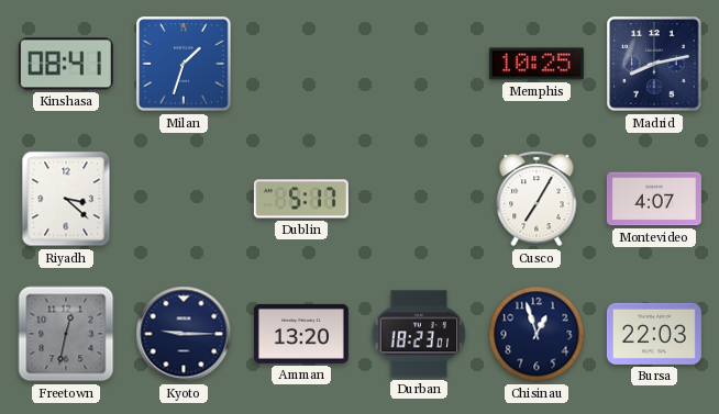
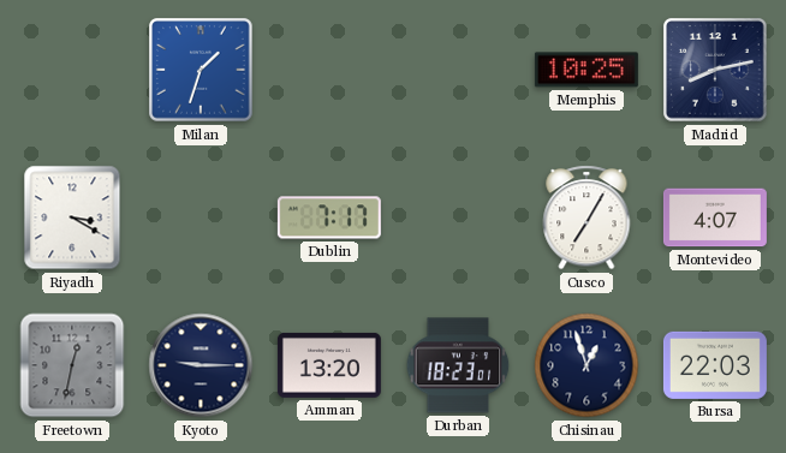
Kinshasa: 08:41 -> none (66, 64)
Riyadh: 3:22 -> 3:20 (72, 217)
Dublin: 5:17 -> 7:17 (329, 217)
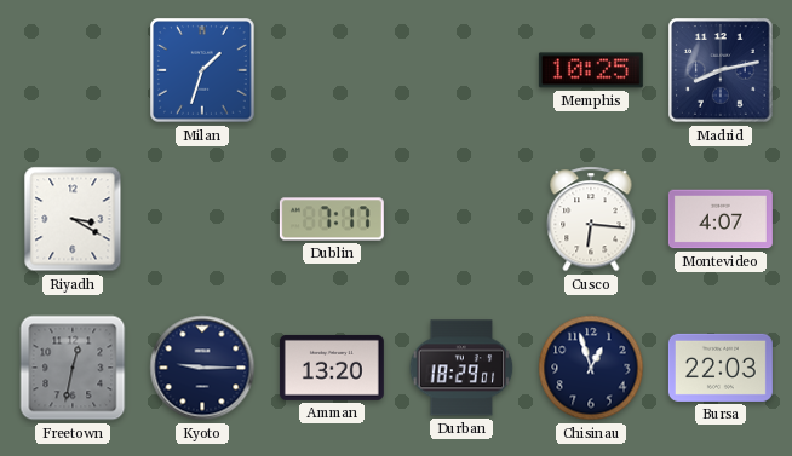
Cusco: 7:05 -> 6:16 (591, 219)
Durban: 18:23 -> 18:29 (461, 368)
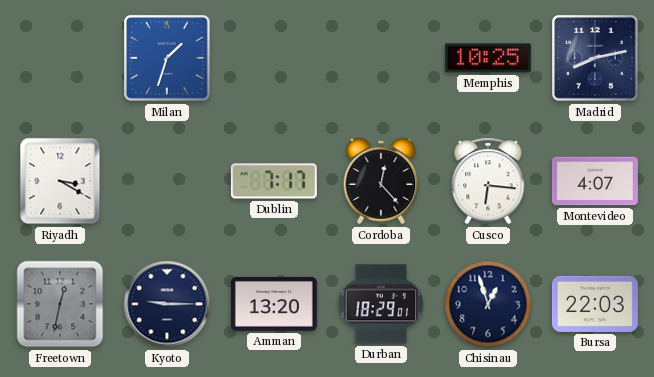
Cordoba: none -> 12:23 (381, 181)
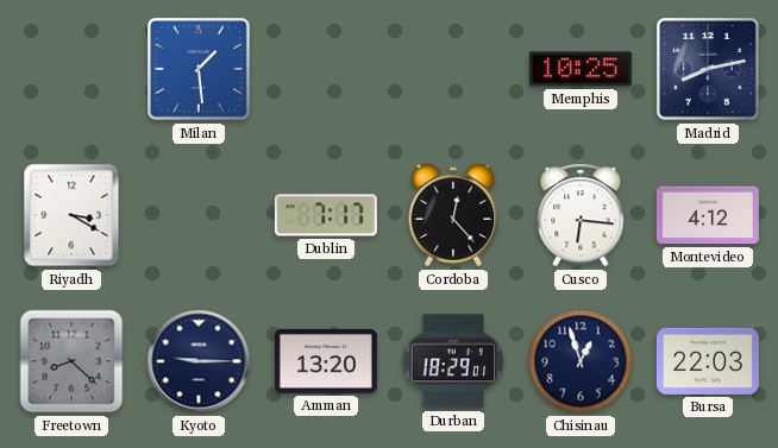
Milan: 1:33 -> 1:29 (199, 69)
Montevideo: 4:07 -> 4:12 (708, 215)
Freetown: 12:32 -> 8:22 (71, 361)
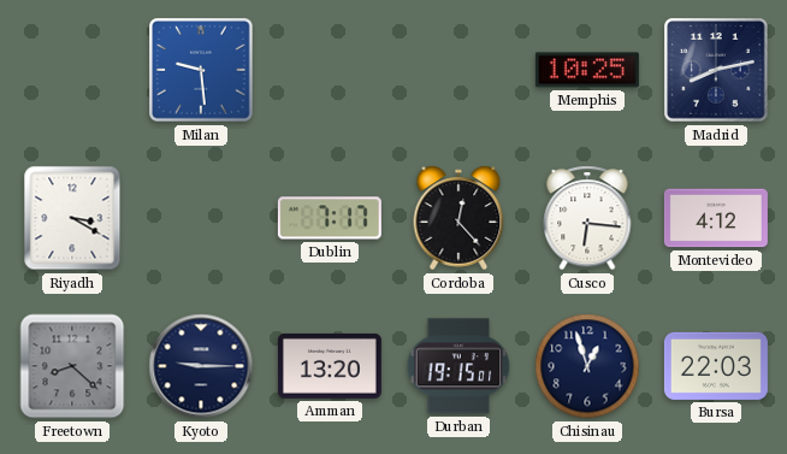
Milan: 1:29 -> 9:29 (201, 70)
Durban: 18:29 -> 19:15 (458, 366)
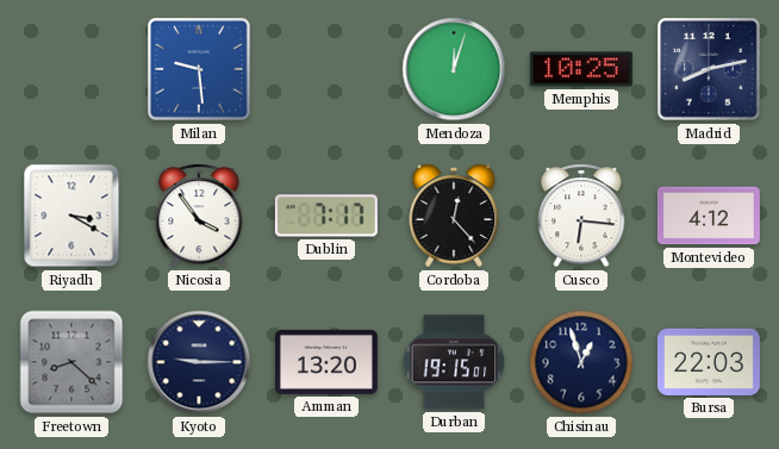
Mendoza: none -> 12:03 (454, 69)
Nicosia: none -> 3:54 (199, 216)
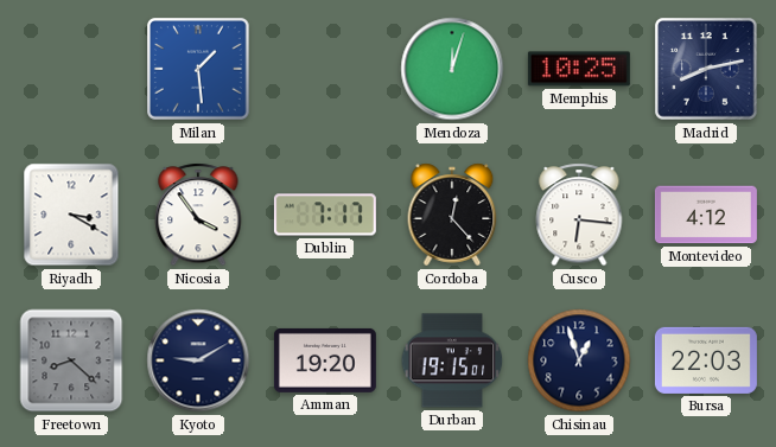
Milan: 9:29 -> 1:29 (198, 69)
Kyoto: 9:15 -> 9:10 (198, 360)
Amman: 13:20 -> 19:20 (325, 360)
